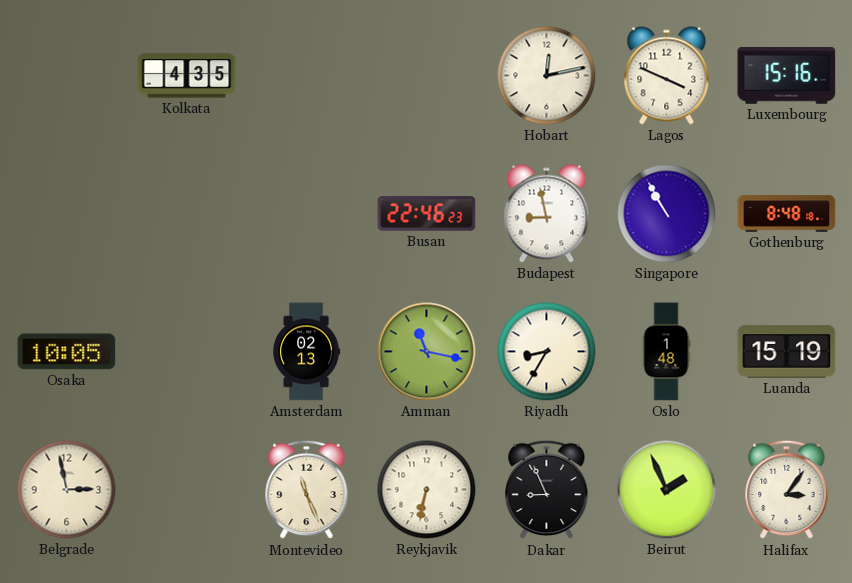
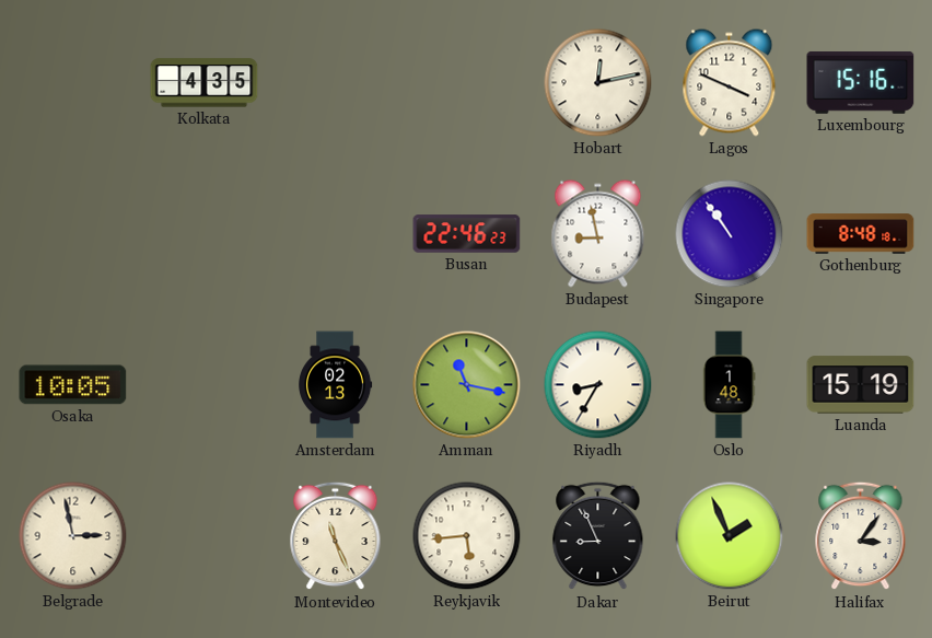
Singapore: 10:55 -> 10:54 (730, 234)
Reykjavik: 6:32 -> 5:44 (467, 536)
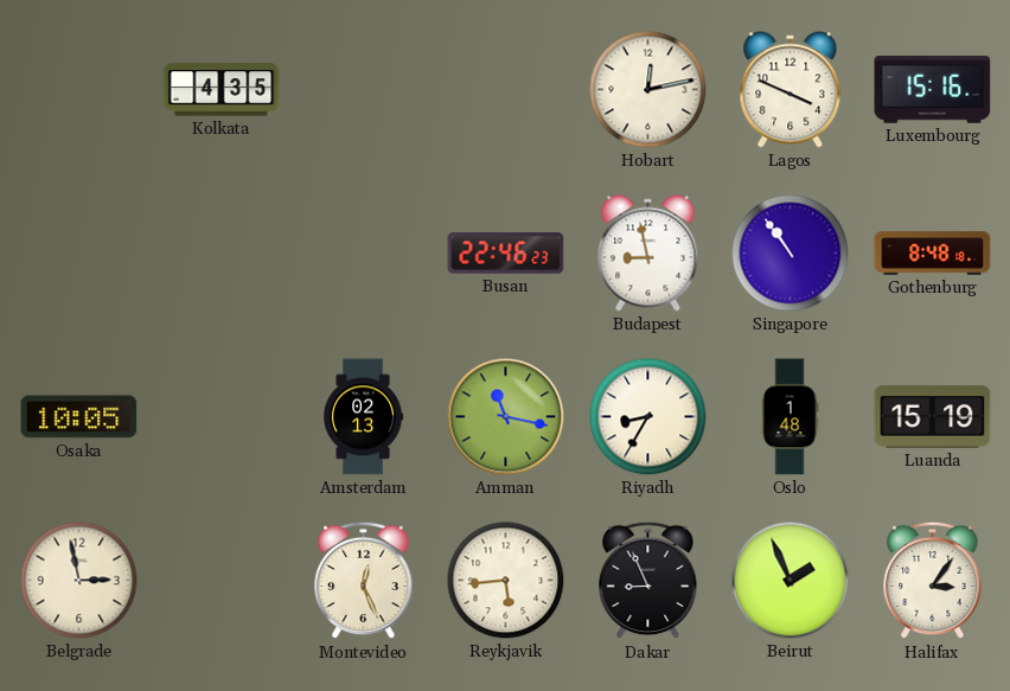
Montevideo: 11:26 -> 12:26 (364, 581)
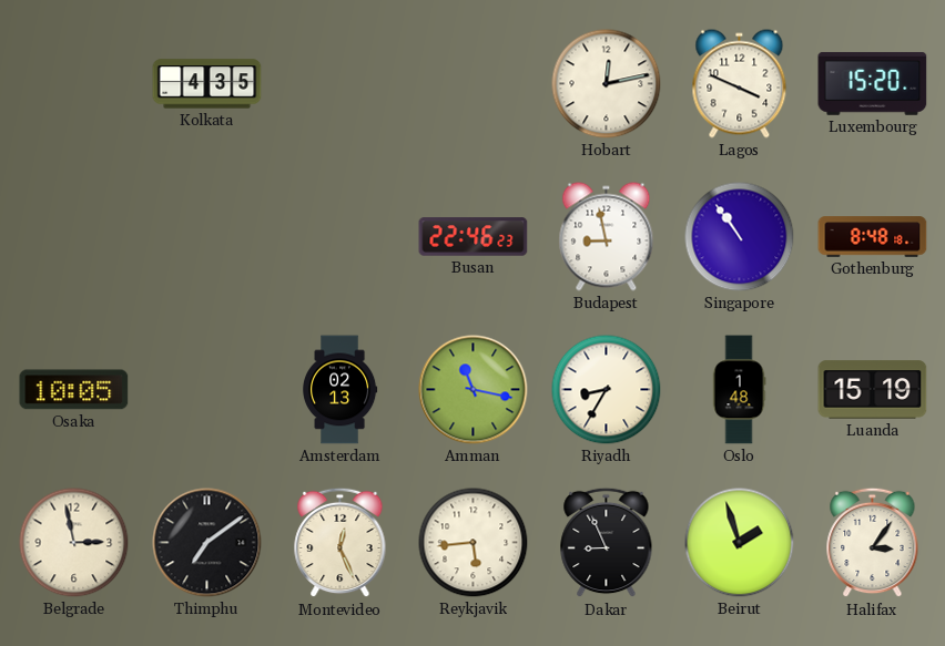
Luxembourg: 15:16 -> 15:20 (873, 83)
Thimphu: none -> 7:09 (207, 543)
Beirut: 1:56 -> 1:57 (740, 543)
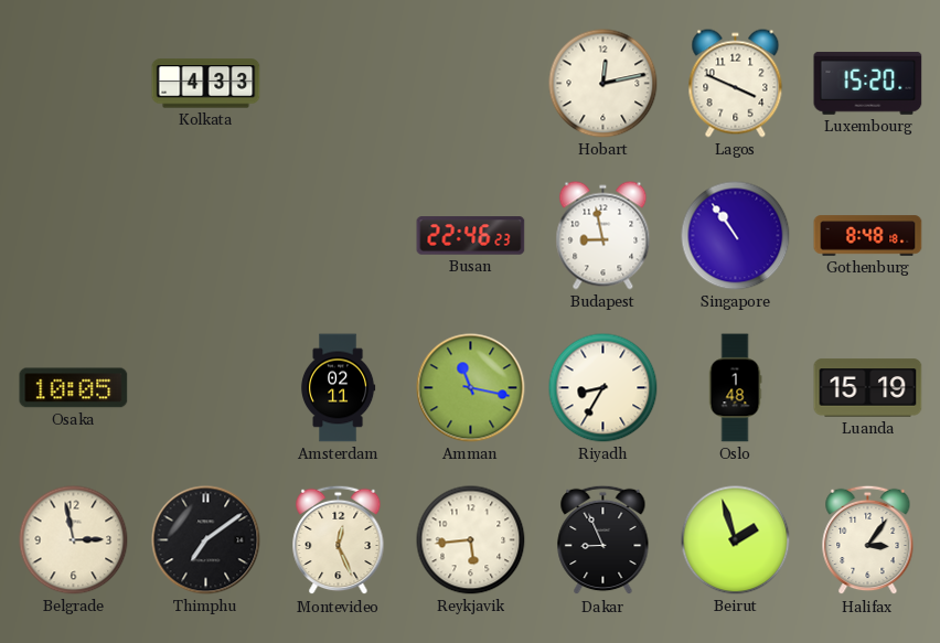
Kolkata: 4:35 -> 4:33 (206, 84)
Amsterdam: 02:13 -> 02:11 (338, 388)
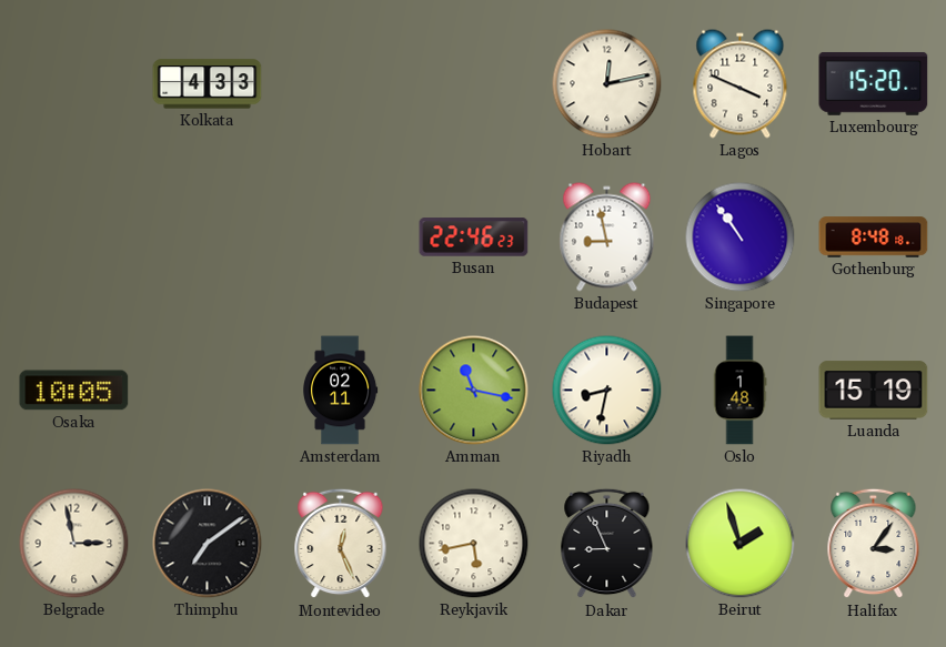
Riyadh: 8:35 -> 8:32 (607, 391)
Reykjavik: 5:44 -> 5:43 (474, 544)
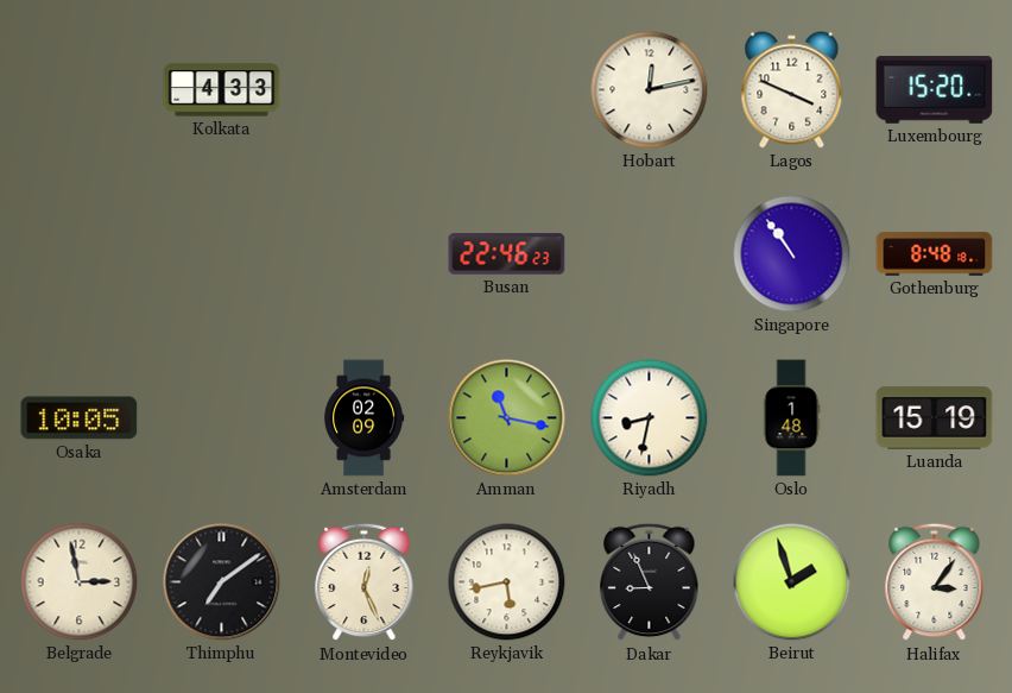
Budapest: 8:58 -> none (607, 237)
Amsterdam: 02:11 -> 02:09 (363, 418)
